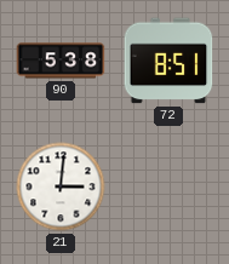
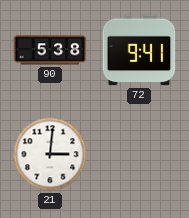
72: 8:51 -> 9:41 (139, 50)
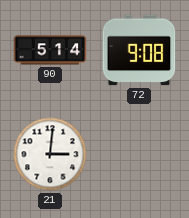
90: 5:38 -> 5:14 (50, 50)
72: 9:41 -> 9:08 (139, 50)
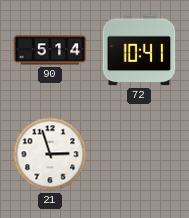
72: 9:08 -> 10:41 (139, 50)
21: 3:01 -> 2:57 (50, 154)
